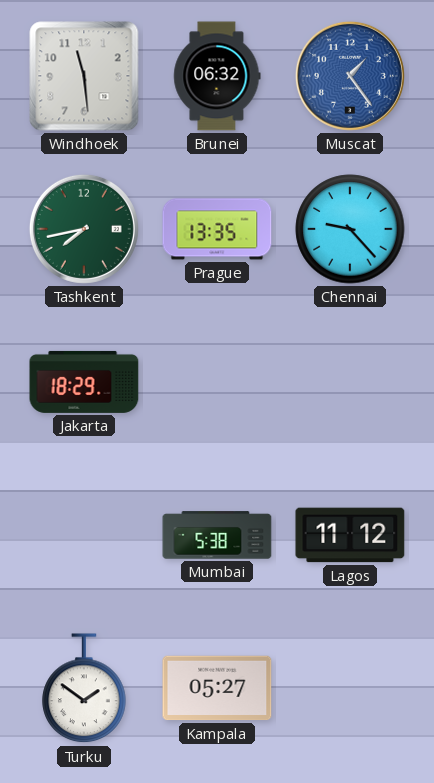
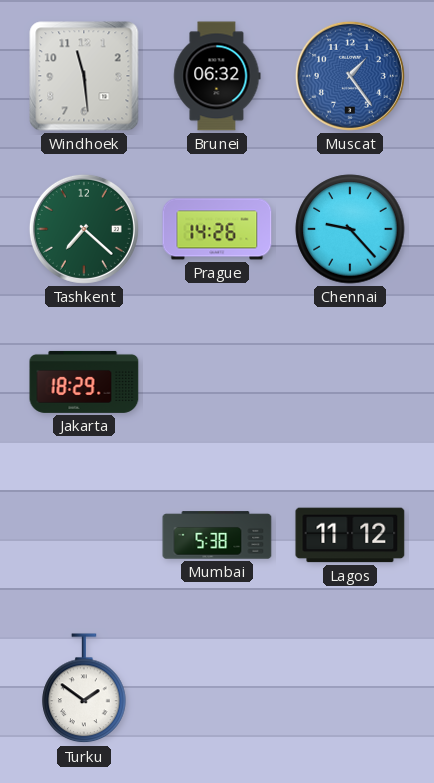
Tashkent: 7:43 -> 7:22 (84, 229)
Prague: 13:35 -> 14:26 (217, 229)
Kampala: 05:27 -> none (217, 688)
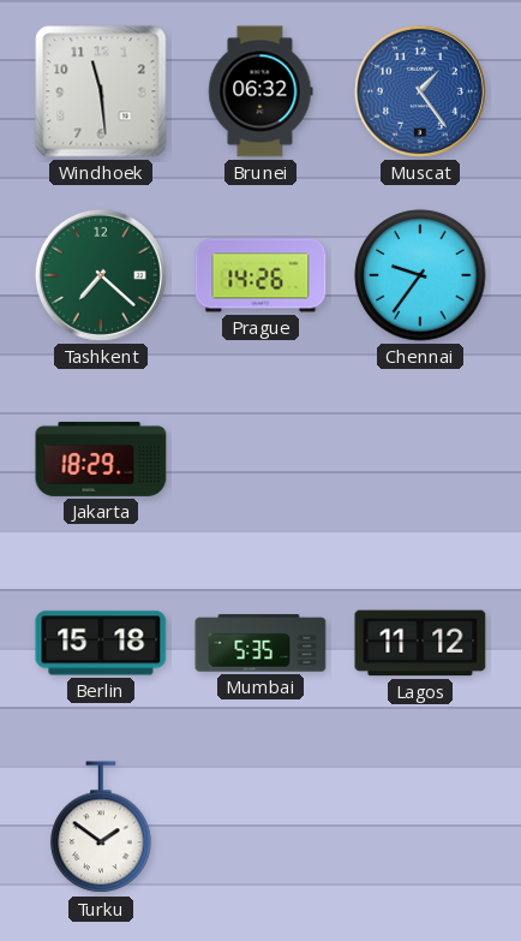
Chennai: 9:23 -> 9:36 (420, 275)
Berlin: none -> 15:18 (101, 643)
Mumbai: 5:38 -> 5:35 (260, 643)
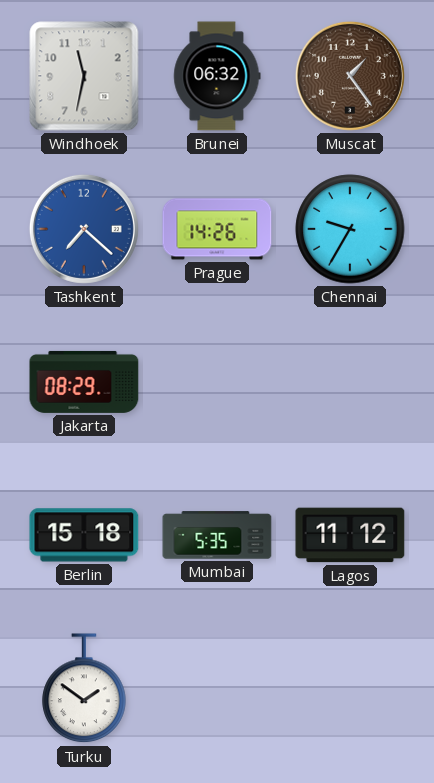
Windhoek: 11:29 -> 11:32 (84, 76)
Muscat dial: blue -> brown (350, 76)
Tashkent dial: green -> blue (84, 229)
Chennai: 9:36 -> 9:35 (350, 229)
Jakarta: 18:29 -> 08:29 (84, 382)
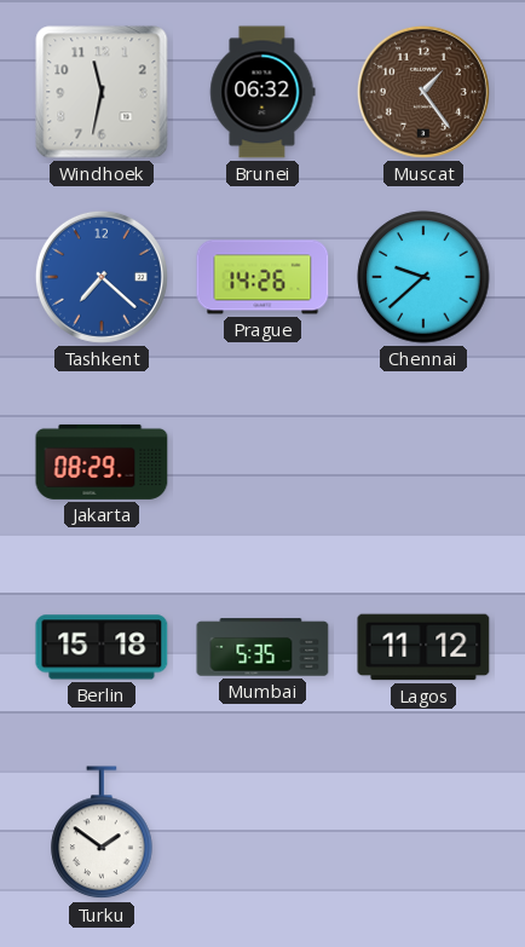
Chennai: 9:35 -> 9:38 (423, 277)
